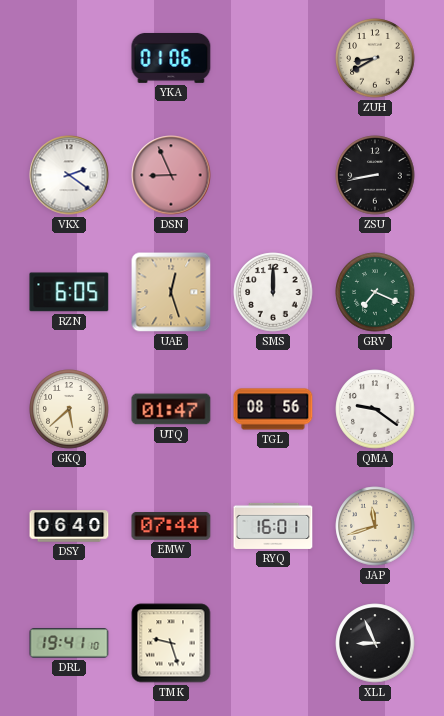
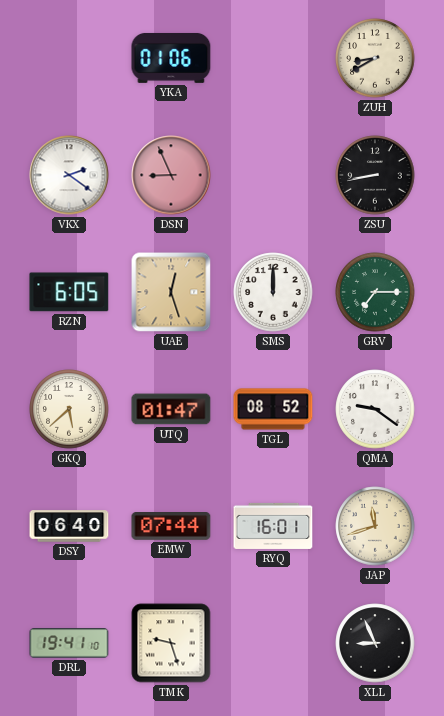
GRV: 7:19 -> 7:15 (375, 292)
TGL: 08:56 -> 08:52 (273, 409)
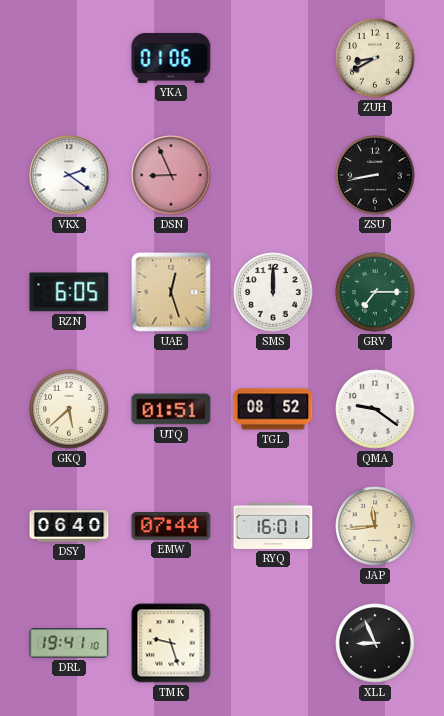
UTQ: 01:47 -> 01:51 (171, 409)
JAP: 11:42 -> 11:44 (375, 526)
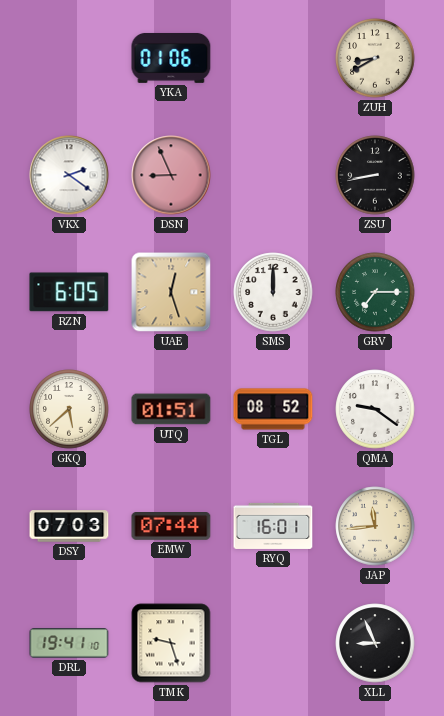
DSY: 06:40 -> 07:03 (69, 526)
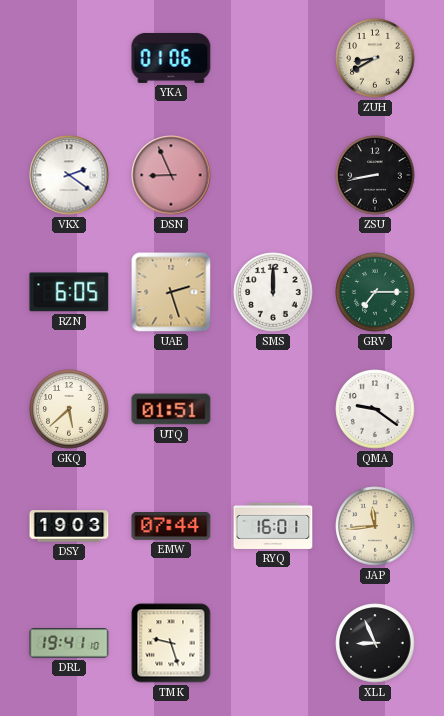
UAE: 12:27 -> 2:27 (171, 292)
TGL: 08:52 -> none (273, 409)
DSY: 07:03 -> 19:03 (69, 526)
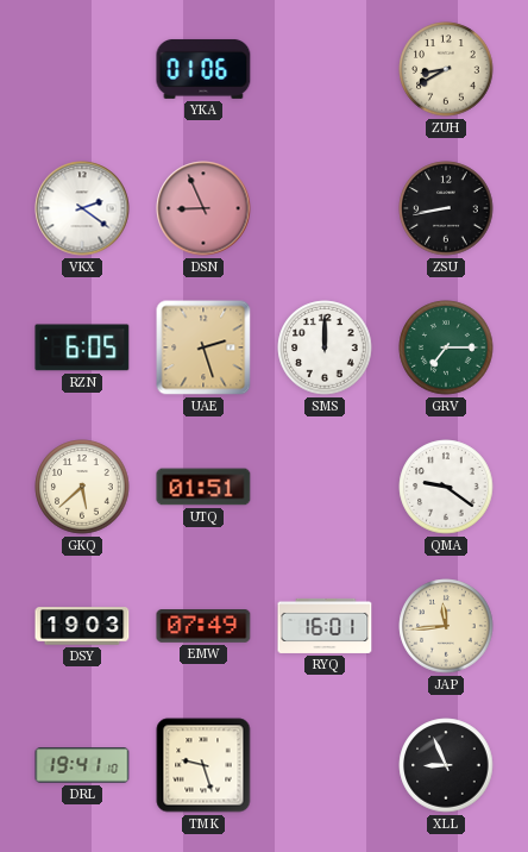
EMW: 07:44 -> 07:49 (203, 627)
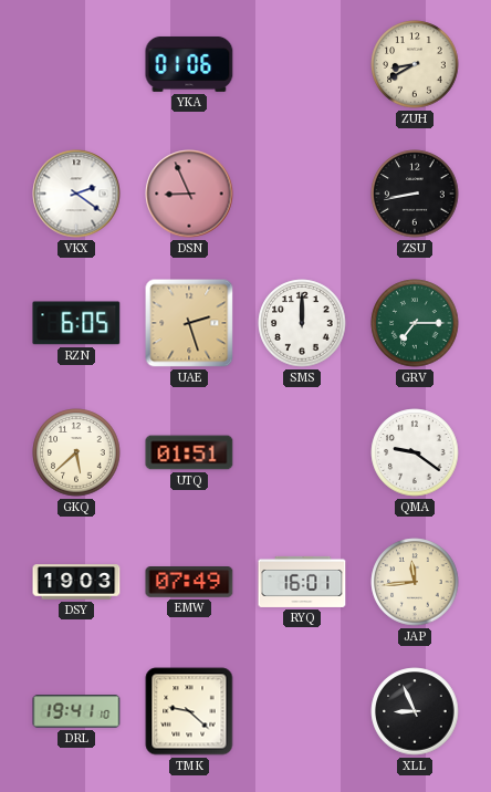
TMK: 9:27 -> 9:22 (189, 711)
